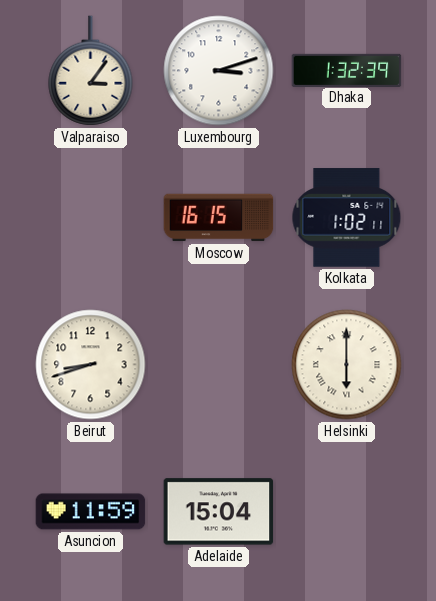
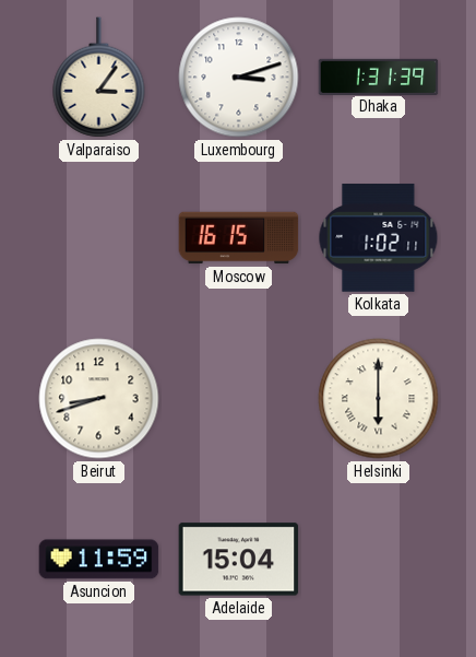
Dhaka: 1:32 -> 1:31 (379, 77)
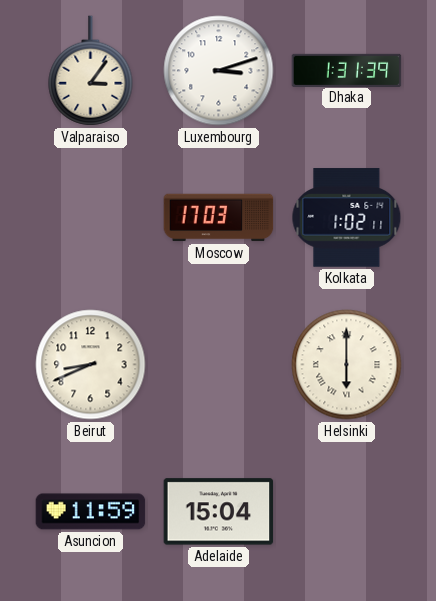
Moscow: 16:15 -> 17:03 (219, 218)
Beirut: 8:42 -> 8:41 (91, 365)
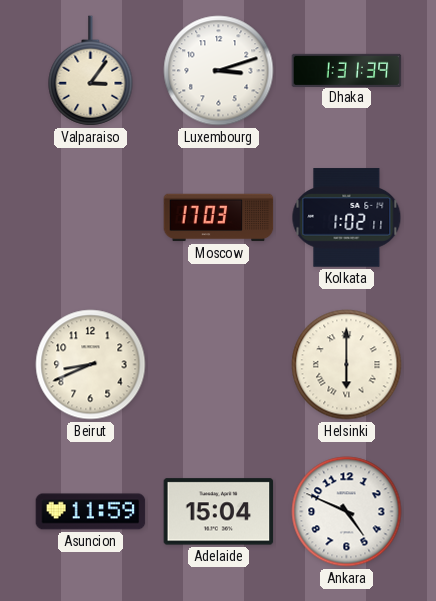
Ankara: none -> 4:49 (347, 512)
